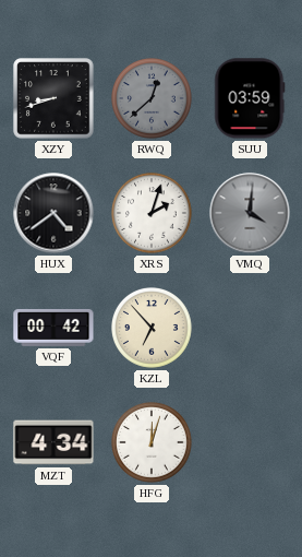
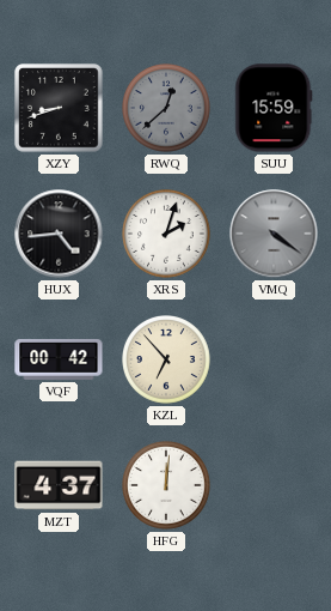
SUU: 03:59 -> 15:59 (274, 108)
HUX: 4:39 -> 4:44 (59, 234)
VMQ: 4:01 -> 4:21 (274, 234)
MZT: 4:34 -> 4:37 (59, 485)
HFG: 12:03 -> 12:01 (167, 486)
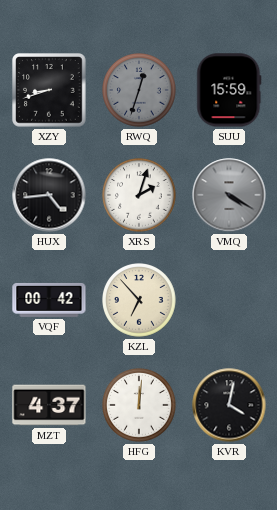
RWQ: 12:38 -> 12:33 (140, 91)
VMQ: 4:21 -> 4:20 (229, 195)
KVR: none -> 4:02 (229, 405)
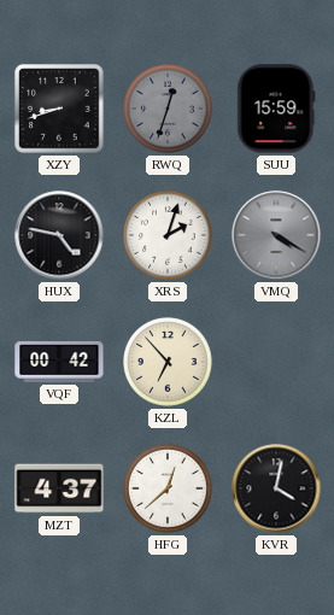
HUX: 4:44 -> 4:47 (59, 235)
HFG: 12:01 -> 12:38 (169, 490)
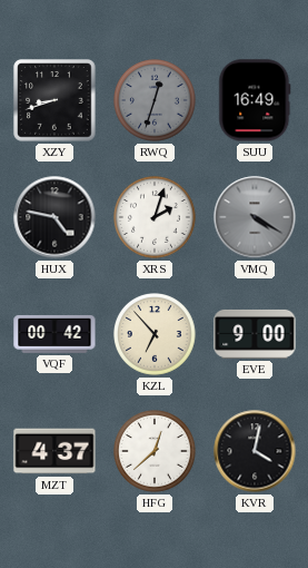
SUU: 15:59 -> 16:49 (255, 100)
EVE: none -> 9:00 (255, 334)
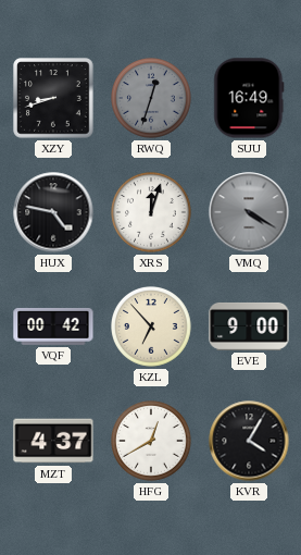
XRS: 2:03 -> 12:03 (152, 213)
HFG: 12:38 -> 12:40 (152, 442)
KVR: 4:02 -> 4:05 (249, 441)
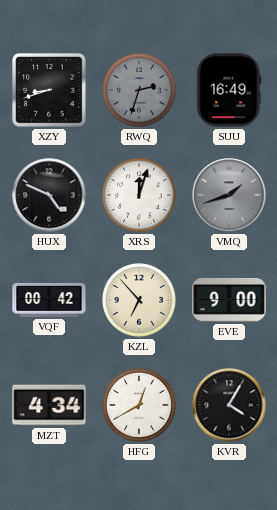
RWQ: 12:33 -> 2:33 (140, 91)
HUX: 4:47 -> 4:49 (49, 195)
VMQ: 4:20 -> 1:42 (229, 195)
MZT: 4:37 -> 4:34 (49, 405)
